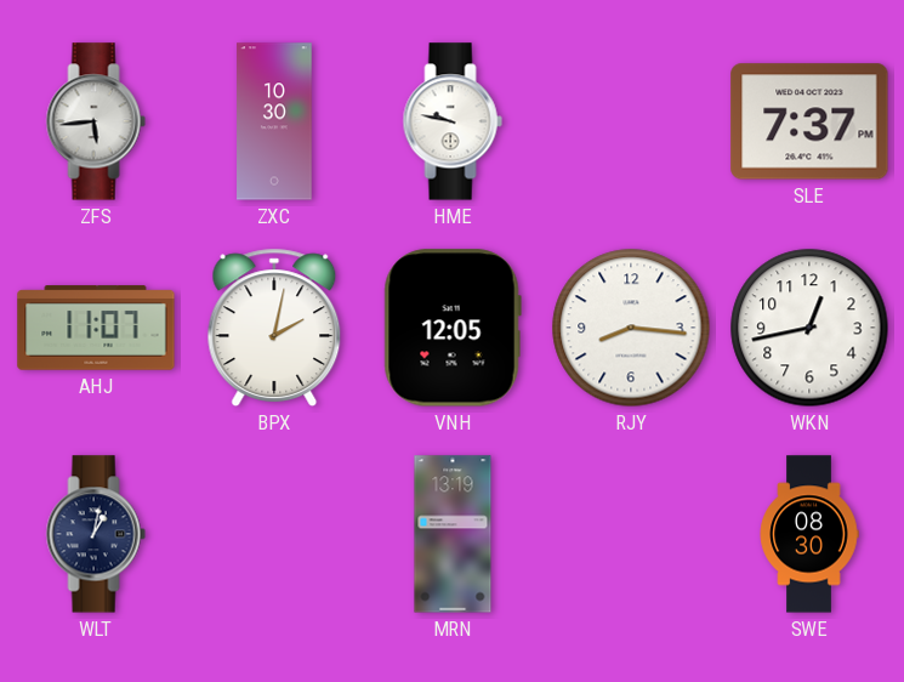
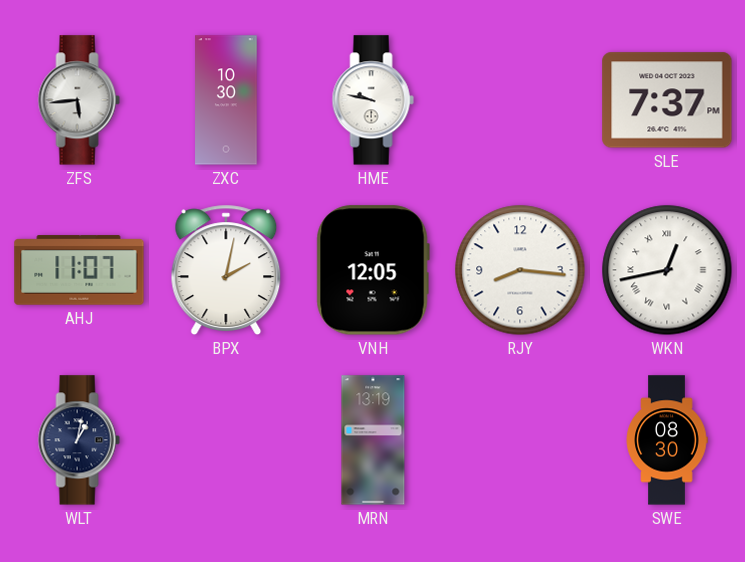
WKN numerals: Arabic -> Roman (667, 270)
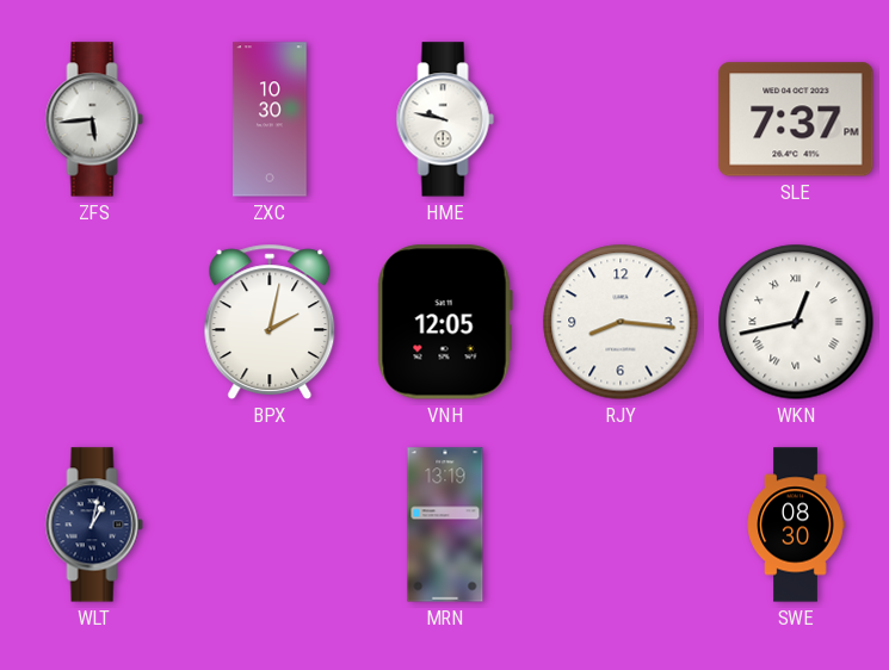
AHJ: 11:07 -> none (79, 270)
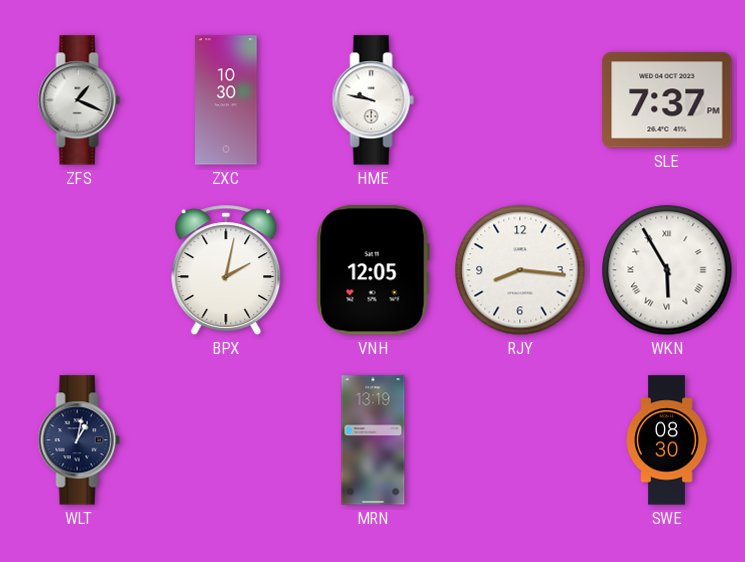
ZFS: 5:44 -> 1:19 (79, 100)
WKN: 12:43 -> 5:55 (667, 270)
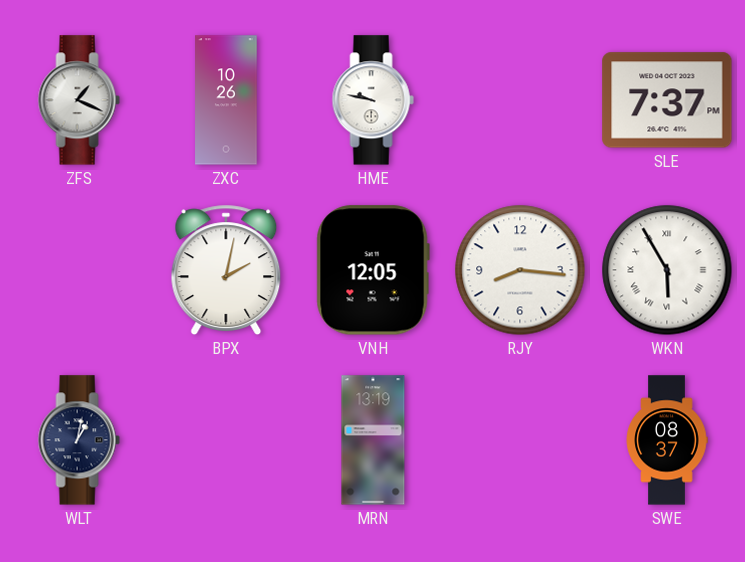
ZXC: 10:30 -> 10:26 (226, 100)
SWE: 08:30 -> 08:37 (667, 440)
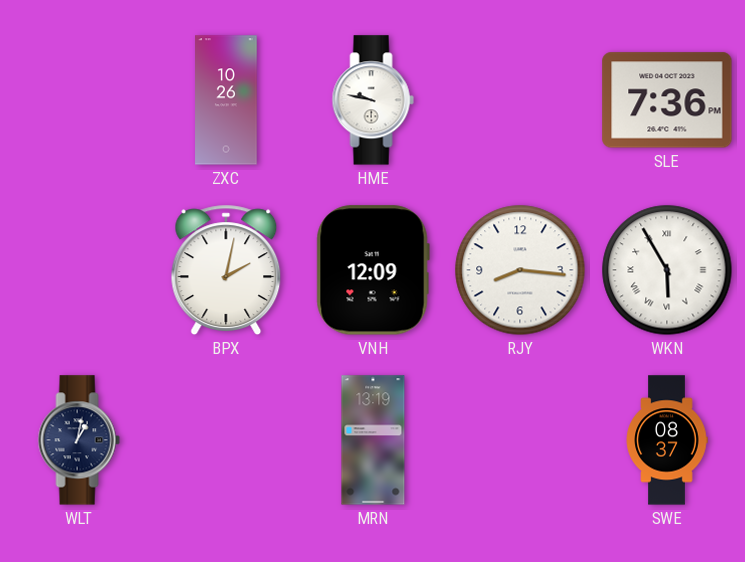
ZFS: 1:19 -> none (79, 100)
SLE: 7:37 -> 7:36 (667, 100)
VNH: 12:05 -> 12:09 (373, 270)
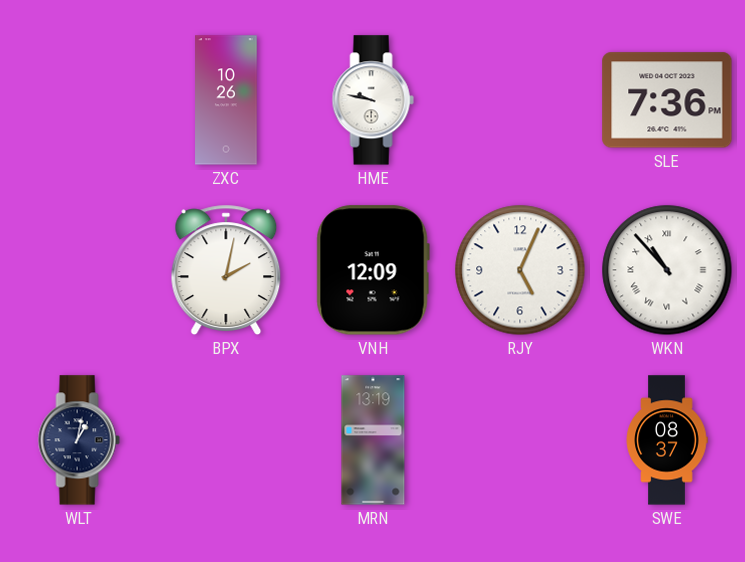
RJY: 8:16 -> 5:04 (520, 270)
WKN: 5:55 -> 10:53 (667, 270)
